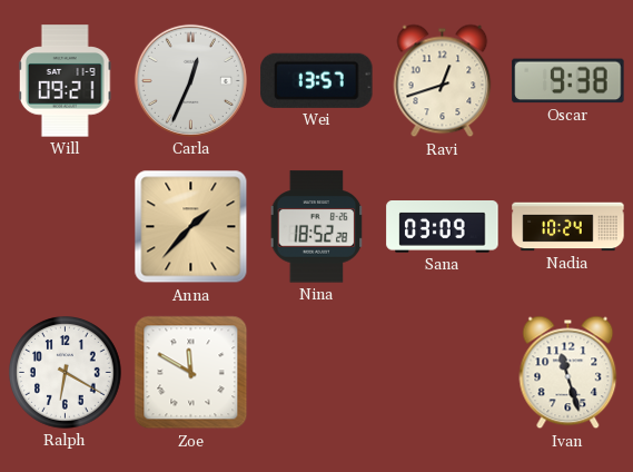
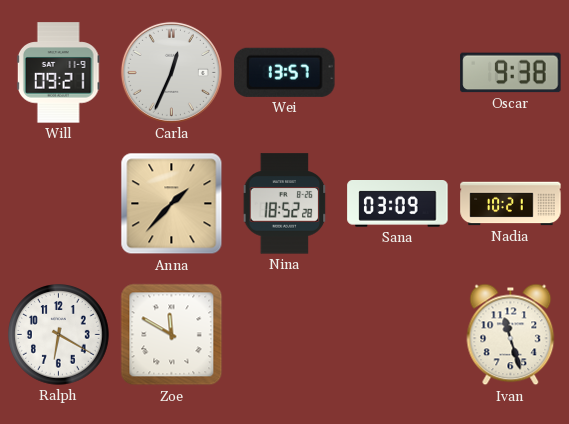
Ravi: 12:42 -> none (443, 81)
Nadia: 10:24 -> 10:21 (511, 204)
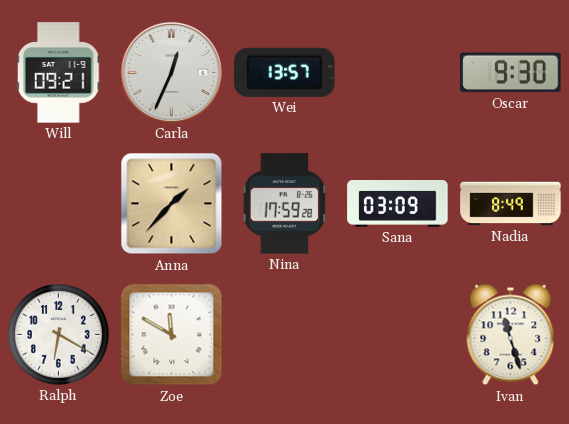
Oscar: 9:38 -> 9:30 (511, 73)
Nina: 18:52 -> 17:59 (285, 204)
Nadia: 10:21 -> 8:49 (511, 204)
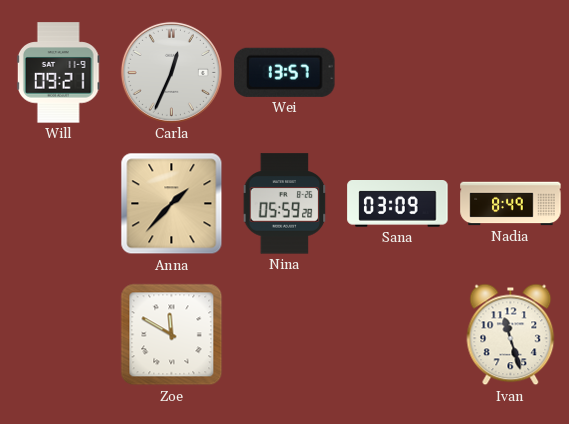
Oscar: 9:30 -> none (511, 73)
Nina: 17:59 -> 05:59 (285, 204)
Ralph: 6:20 -> none (59, 335)
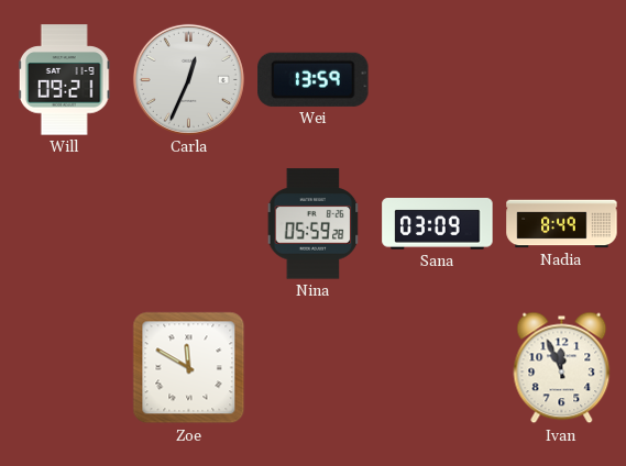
Wei: 13:57 -> 13:59 (314, 79)
Anna: 1:37 -> none (172, 204)
Ivan: 11:27 -> 11:56 (562, 368)
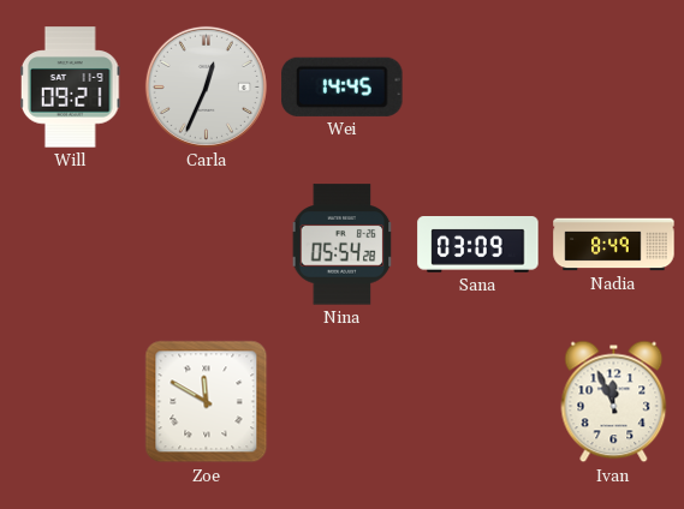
Wei: 13:59 -> 14:45 (343, 86)
Nina: 05:59 -> 05:54 (343, 245)
